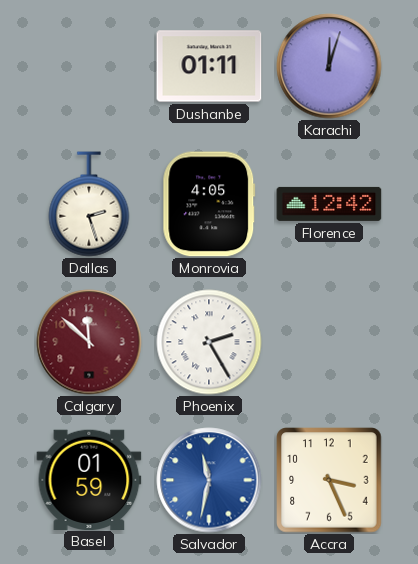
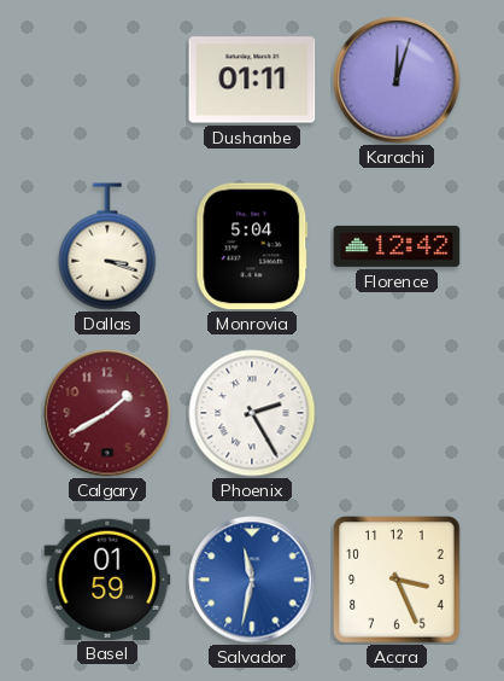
Dallas: 2:27 -> 3:18 (107, 246)
Monrovia: 4:05 -> 5:04 (252, 246)
Calgary: 11:52 -> 1:40 (107, 413)
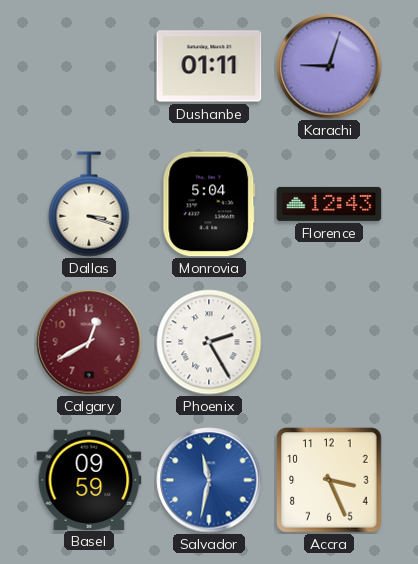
Karachi: 12:03 -> 9:03 (329, 66)
Florence: 12:42 -> 12:43 (329, 204)
Calgary: 1:40 -> 12:40 (89, 342)
Basel: 01:59 -> 09:59 (89, 479)
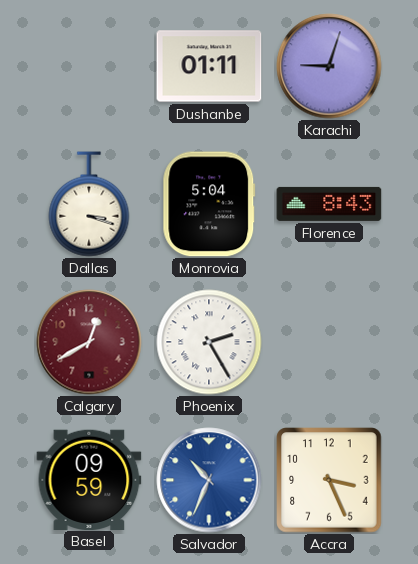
Florence: 12:43 -> 8:43 (329, 204)
Salvador: 11:32 -> 10:34 (209, 480)
